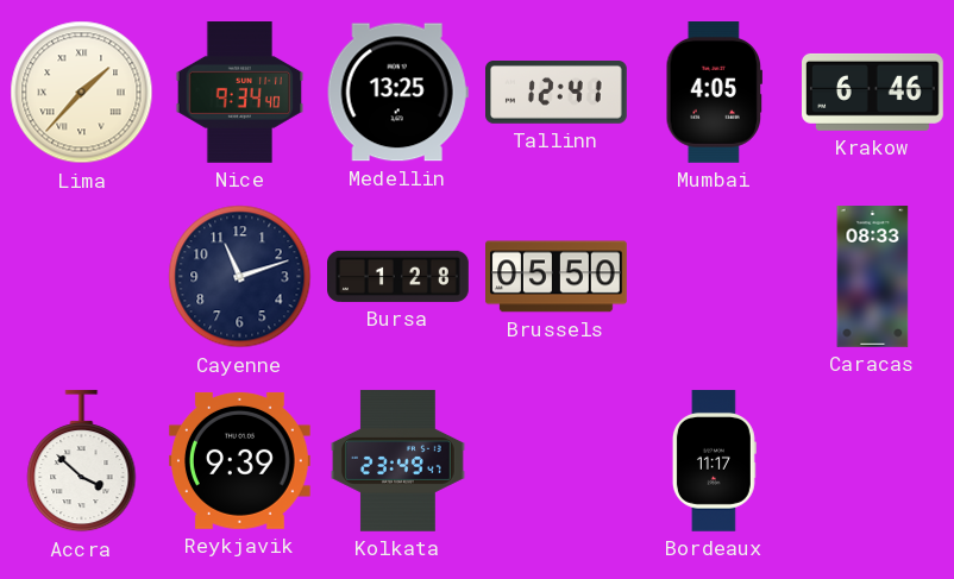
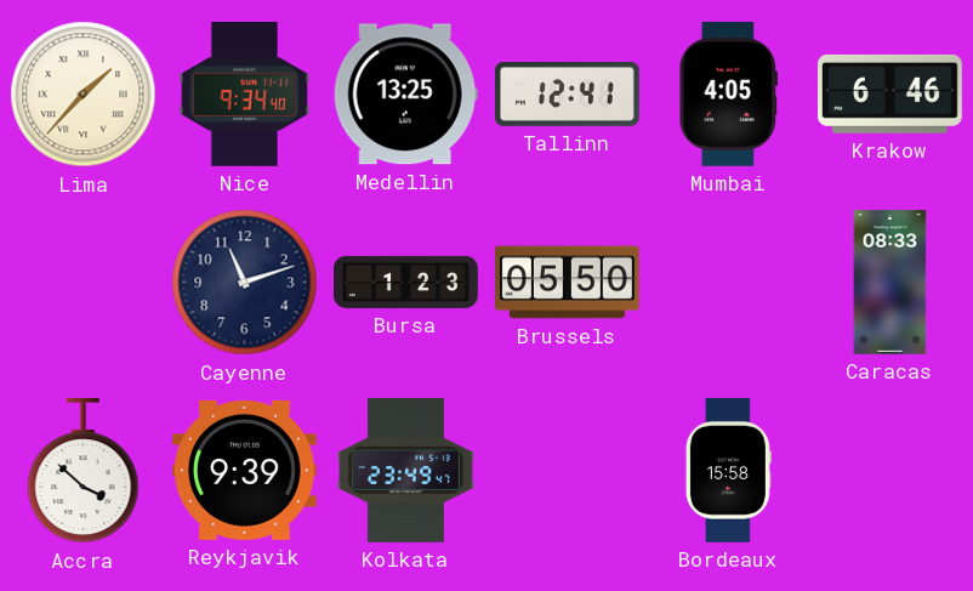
Bursa: 1:28 -> 1:23 (406, 282)
Bordeaux: 11:17 -> 15:58 (728, 471)
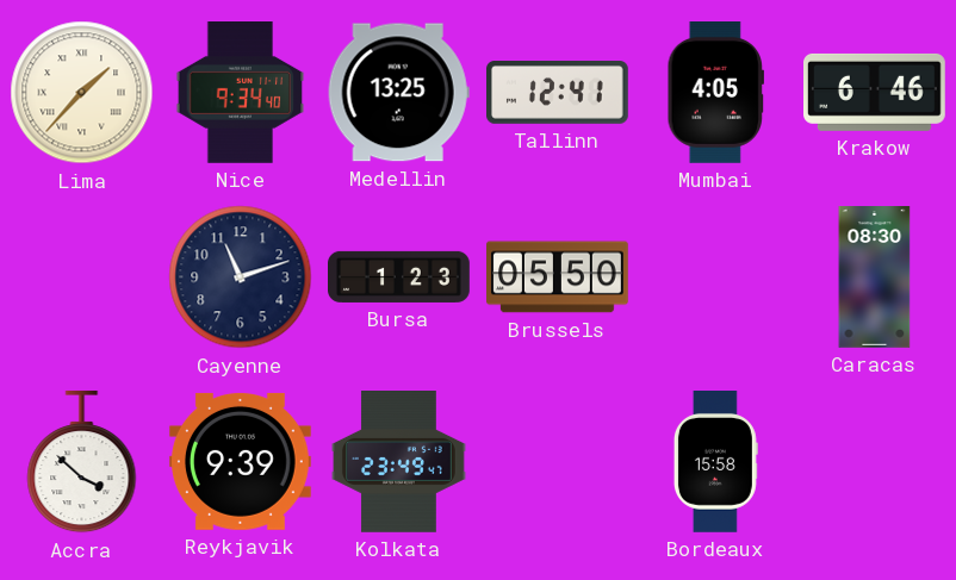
Caracas: 08:33 -> 08:30 (875, 277)
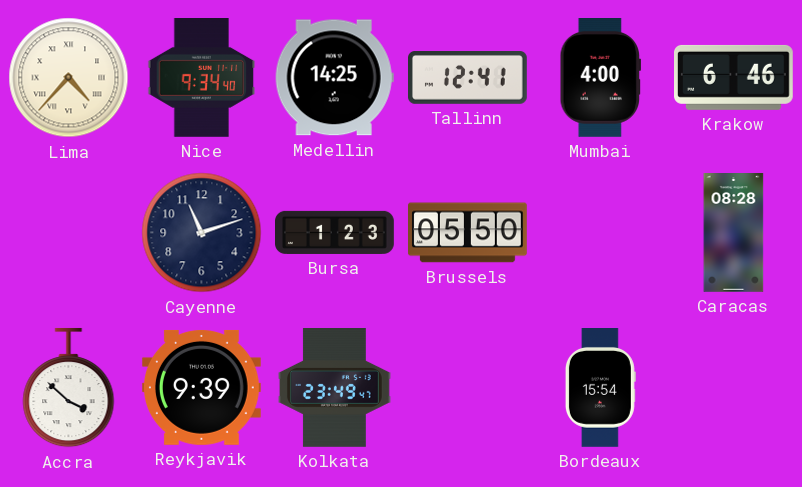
Lima: 1:37 -> 4:37 (69, 78)
Medellin: 13:25 -> 14:25 (334, 78)
Mumbai: 4:05 -> 4:00 (601, 78)
Caracas: 08:30 -> 08:28 (734, 233)
Bordeaux: 15:58 -> 15:54 (600, 388)
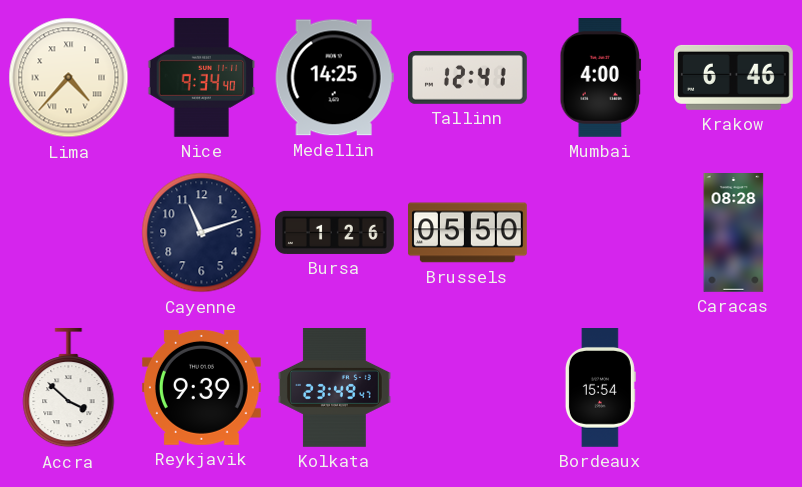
Bursa: 1:23 -> 1:26 (335, 232)
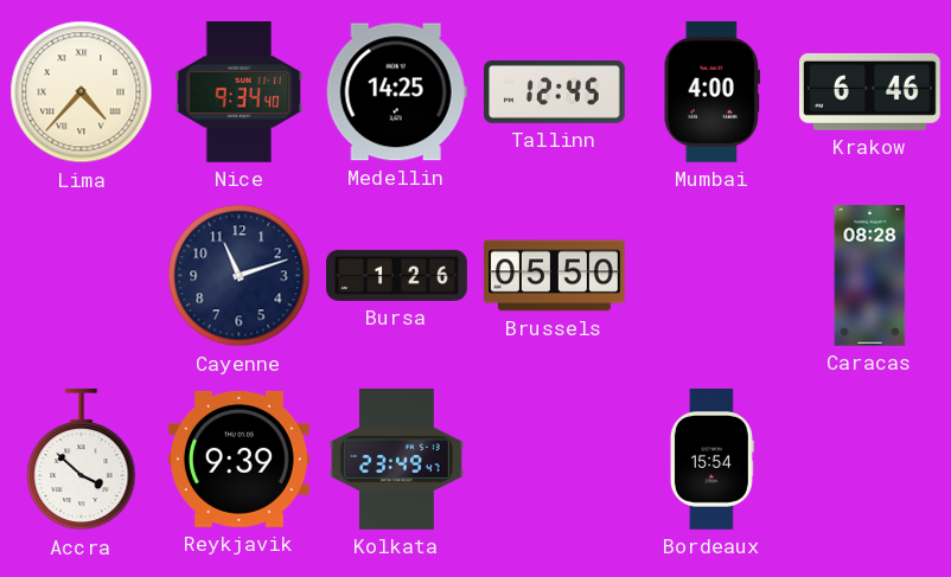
Tallinn: 12:41 -> 12:45 (555, 92)
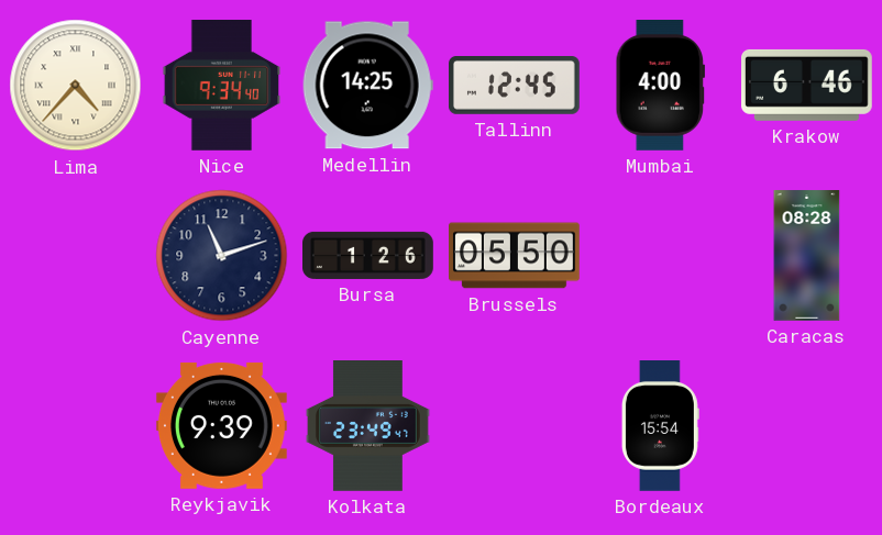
Accra: 3:52 -> none (82, 460)
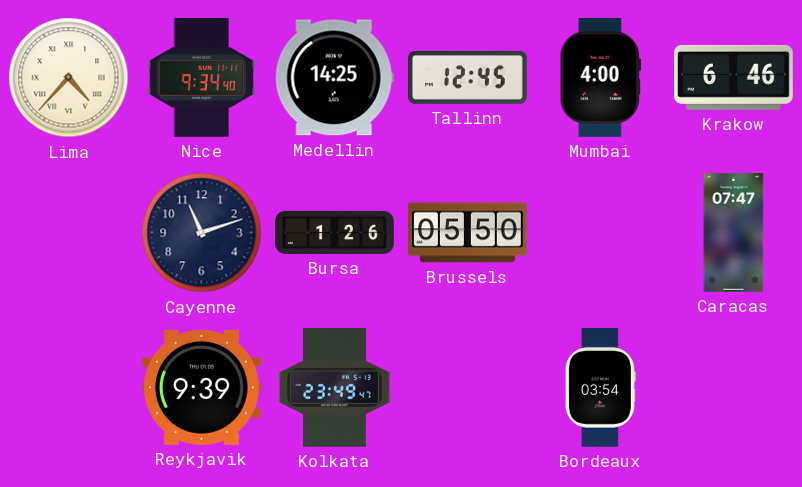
Caracas: 08:28 -> 07:47 (734, 233)
Bordeaux: 15:54 -> 03:54 (600, 388)
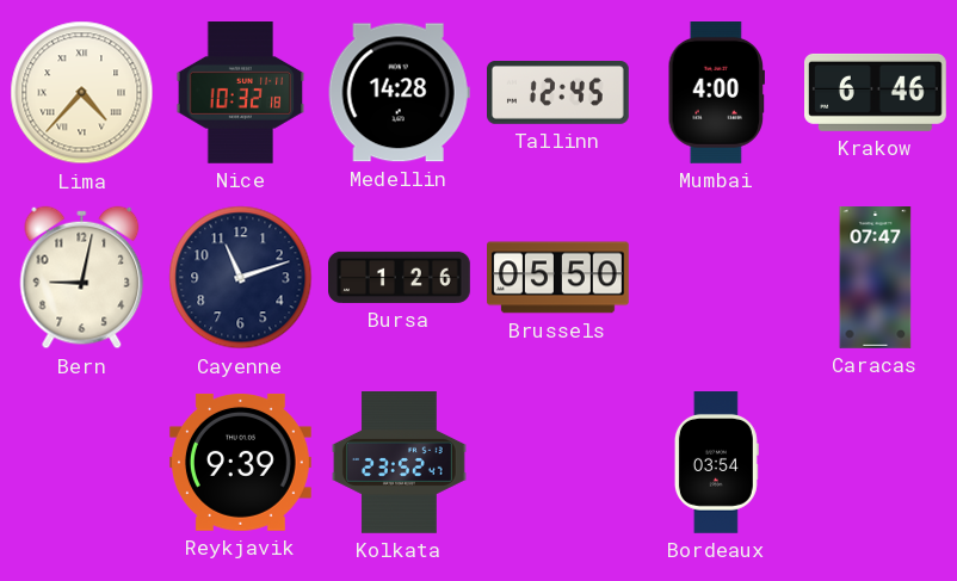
Nice: 9:34 -> 10:32 (241, 93)
Medellin: 14:25 -> 14:28 (399, 93)
Bern: none -> 9:02 (82, 278)
Kolkata: 23:49 -> 23:52 (399, 463)
